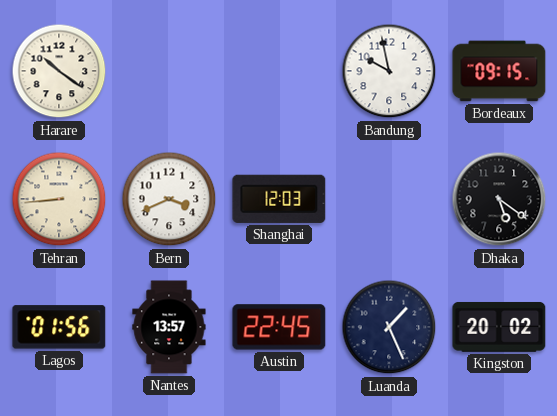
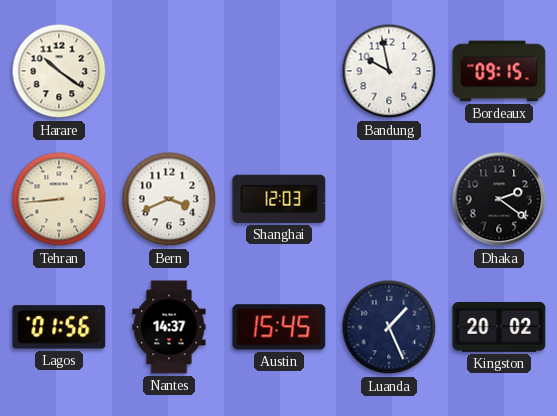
Dhaka: 5:21 -> 2:21 (499, 199)
Nantes: 13:57 -> 14:37 (169, 327)
Austin: 22:45 -> 15:45 (279, 327)
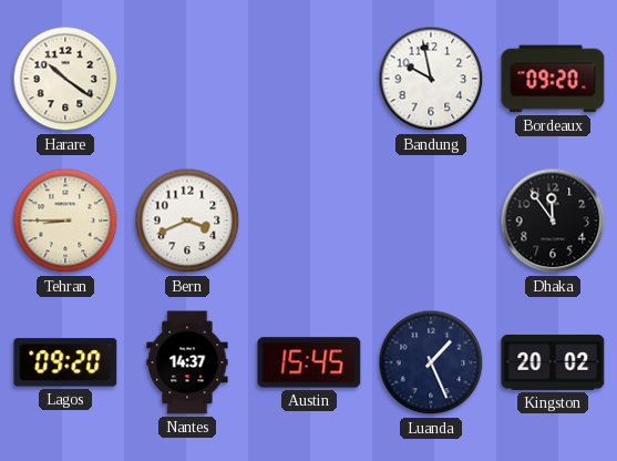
Bordeaux: 09:15 -> 09:20 (553, 79)
Tehran: 8:44 -> 8:45 (65, 221)
Shanghai: 12:03 -> none (279, 199)
Dhaka: 2:21 -> 11:54 (553, 221)
Lagos: 01:56 -> 09:20 (65, 362)
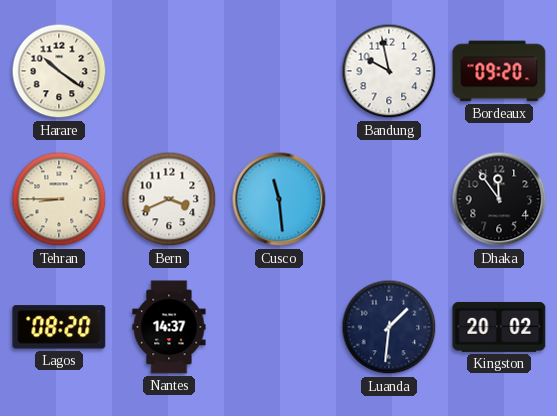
Cusco: none -> 11:29 (279, 199)
Lagos: 09:20 -> 08:20 (59, 327)
Austin: 15:45 -> none (309, 362)
Luanda: 1:26 -> 1:31 (389, 327)
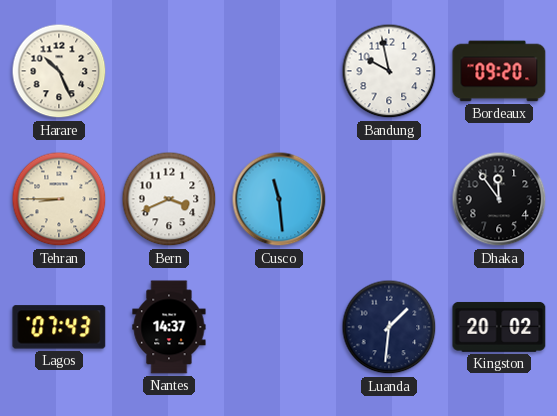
Harare: 10:21 -> 10:26 (59, 71)
Lagos: 08:20 -> 07:43 (59, 327)
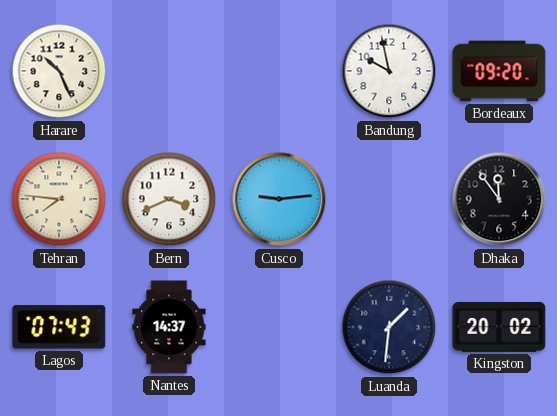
Tehran: 8:45 -> 7:46 (59, 199)
Cusco: 11:29 -> 9:14 (279, 199)
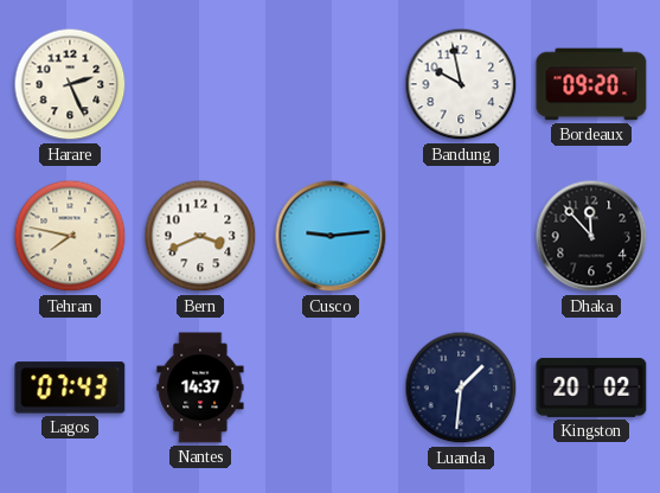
Harare: 10:26 -> 2:26 (70, 84)
Tehran: 7:46 -> 7:47 (70, 236)
Dhaka: 11:54 -> 11:53 (591, 236)
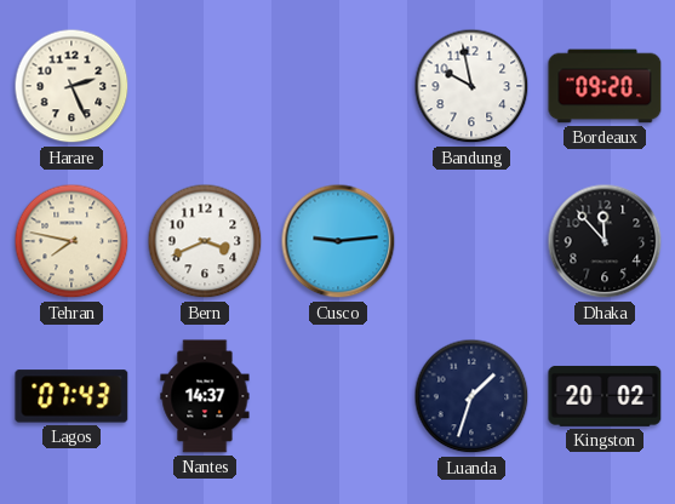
Luanda: 1:31 -> 1:33 (471, 396)
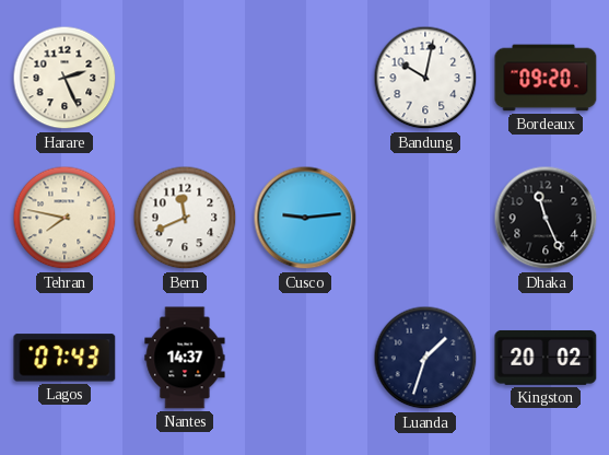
Bandung: 9:58 -> 10:02 (425, 78)
Bern: 3:41 -> 11:41 (185, 218)
Dhaka: 11:53 -> 11:26 (546, 218)
